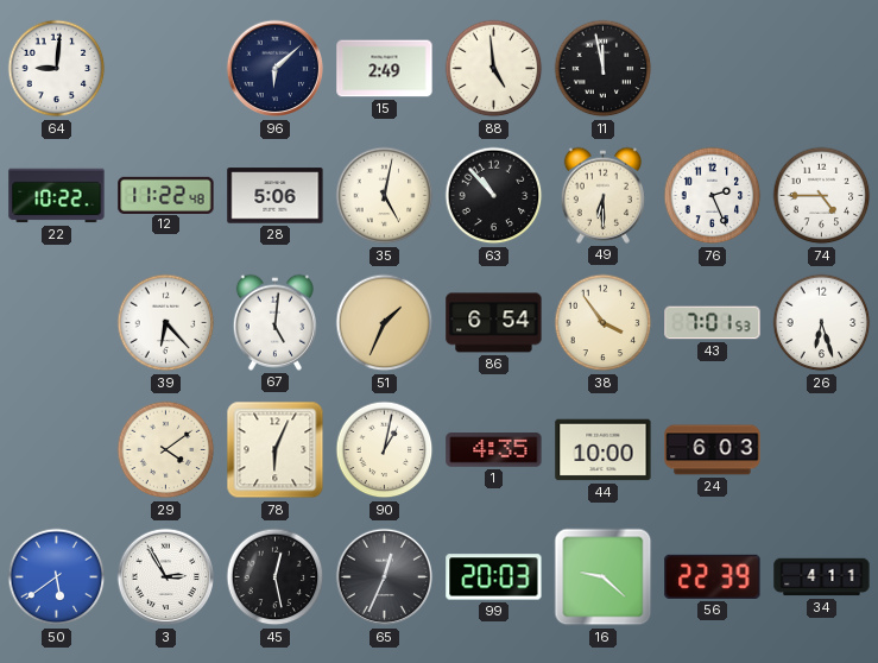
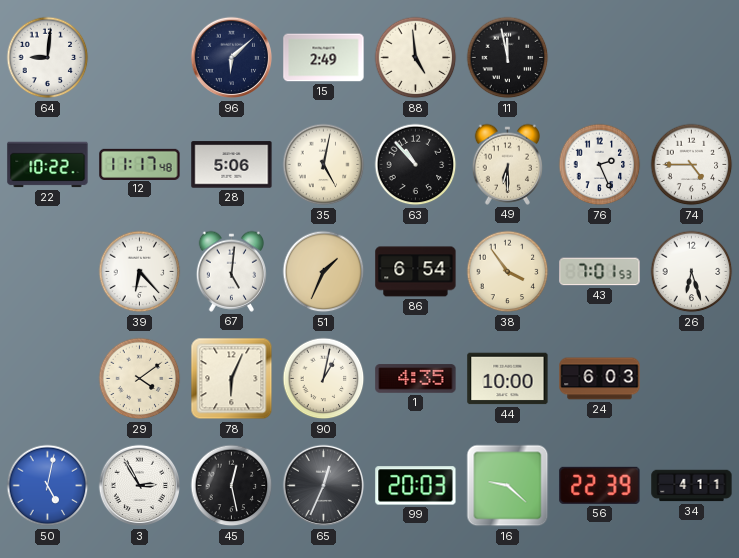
12: 11:22 -> 11:17 (140, 164)
50: 5:39 -> 5:02 (48, 486)
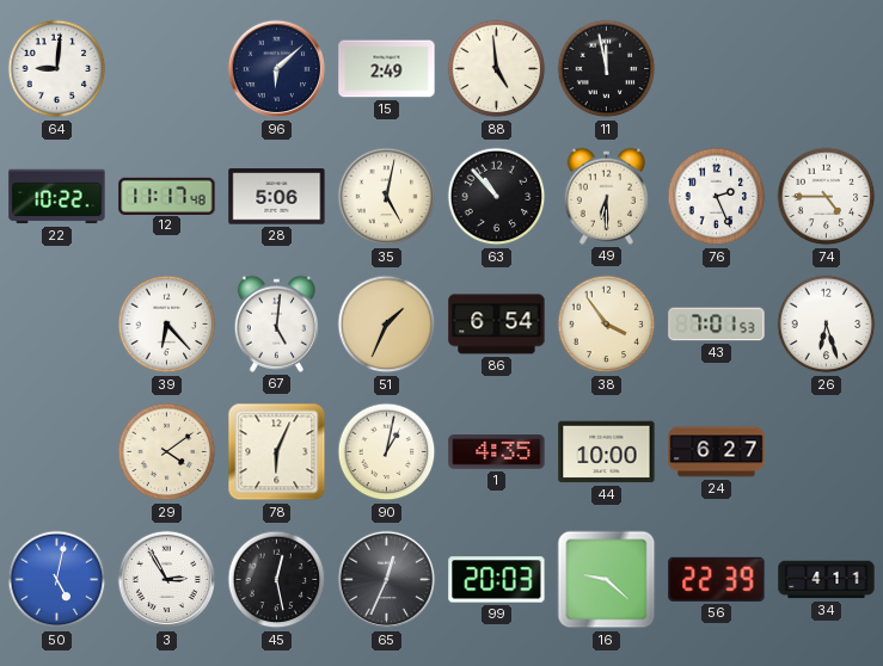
24: 6:03 -> 6:27 (717, 452)
